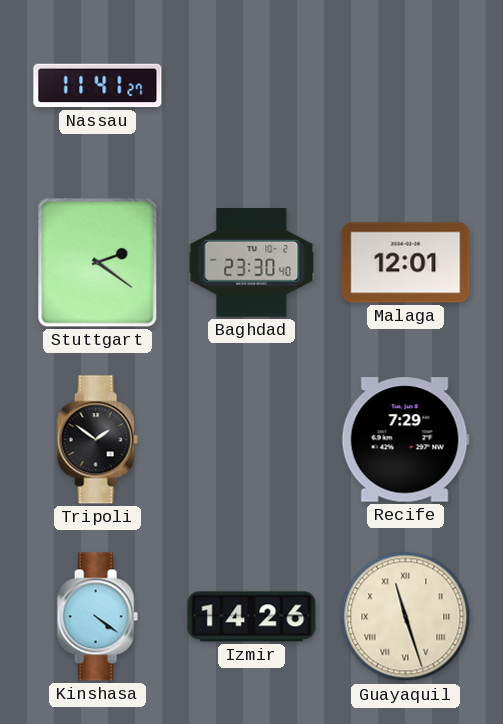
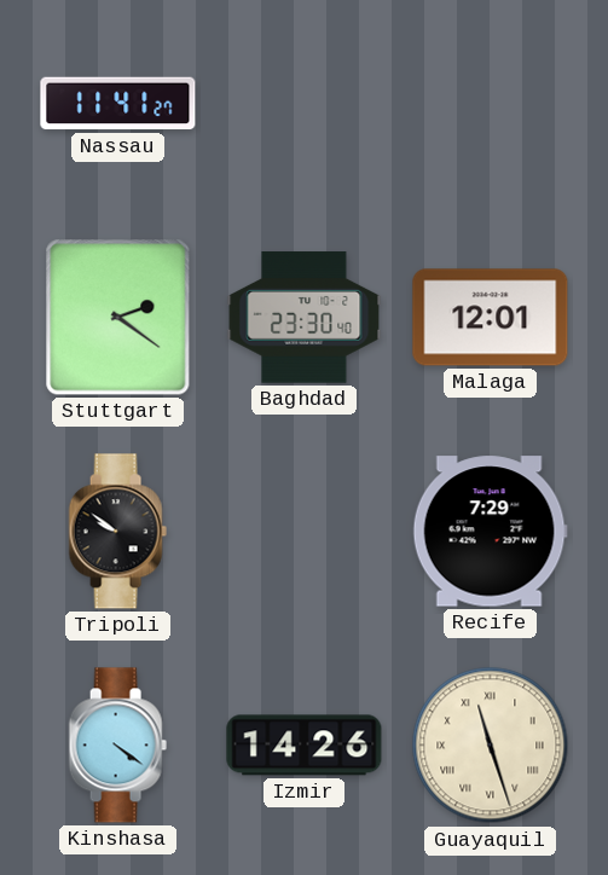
Tripoli: 1:51 -> 9:51 (117, 532)
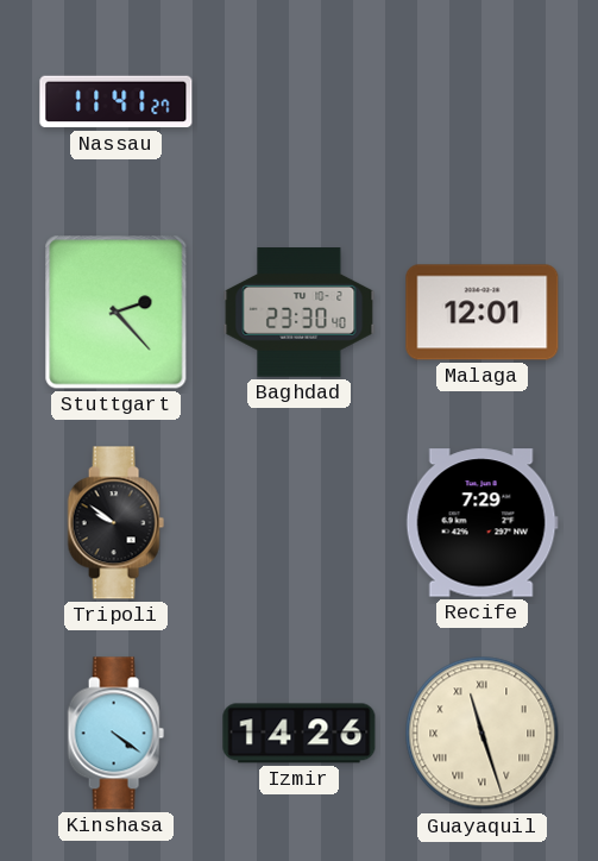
Stuttgart: 2:21 -> 2:23 (117, 313)
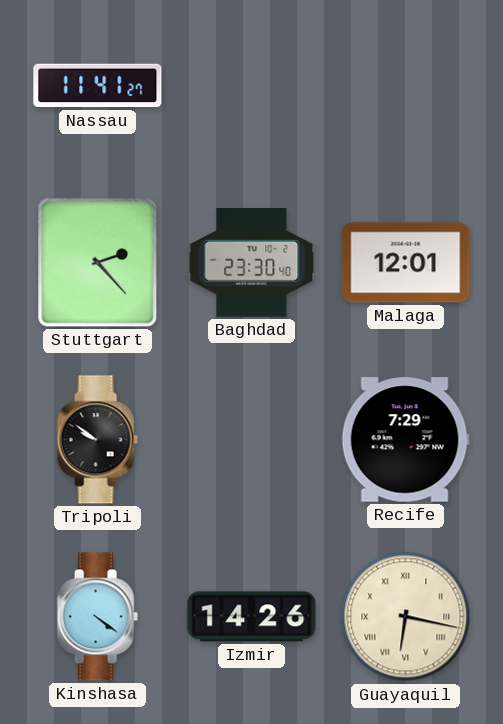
Guayaquil: 11:27 -> 6:17 (406, 617)
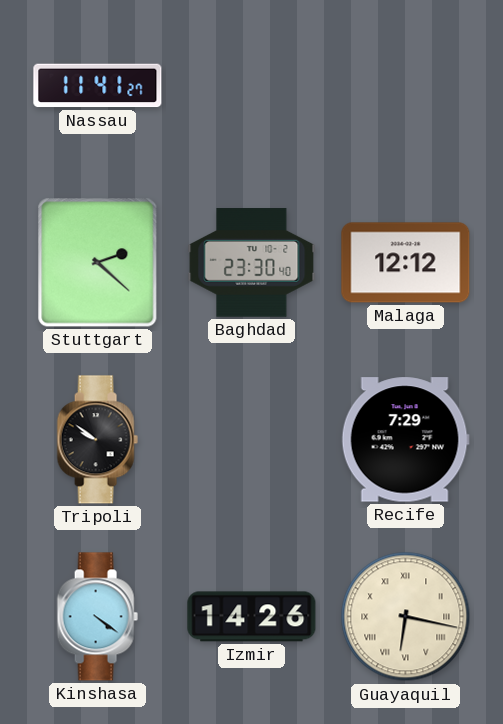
Stuttgart: 2:23 -> 2:22 (98, 263)
Malaga: 12:01 -> 12:12 (406, 263)
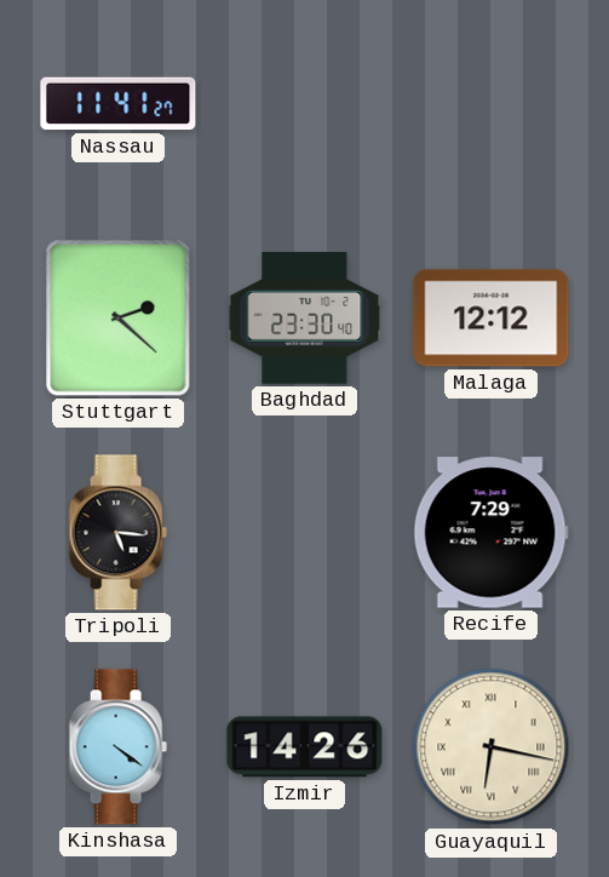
Tripoli: 9:51 -> 5:16 (117, 533)
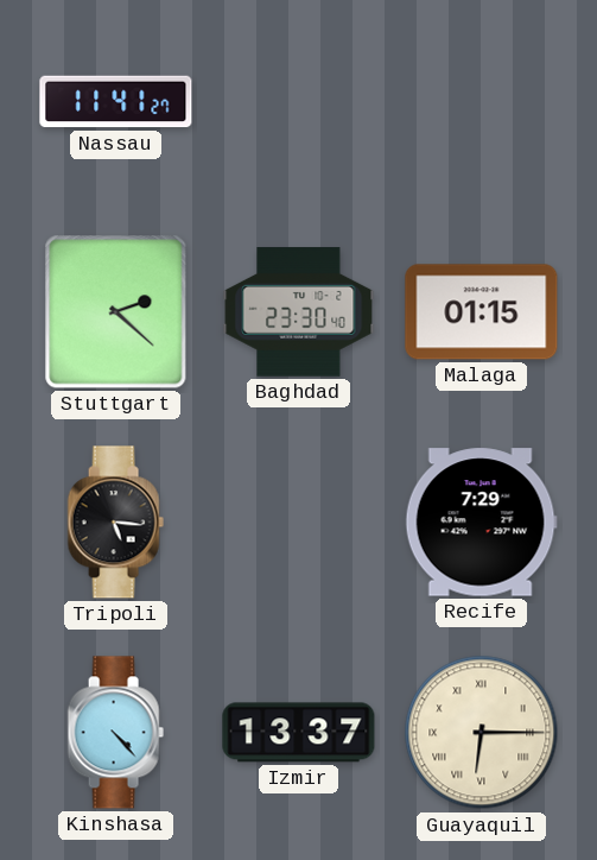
Malaga: 12:12 -> 01:15 (482, 312)
Kinshasa: 4:21 -> 4:23 (115, 733)
Izmir: 14:26 -> 13:37 (299, 733)
Guayaquil: 6:17 -> 6:15 (482, 733)
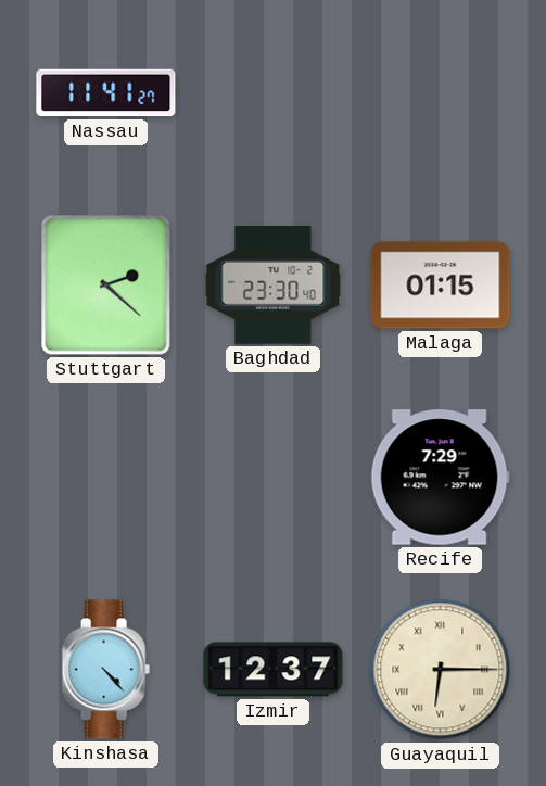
Tripoli: 5:16 -> none (115, 523)
Izmir: 13:37 -> 12:37 (274, 670)
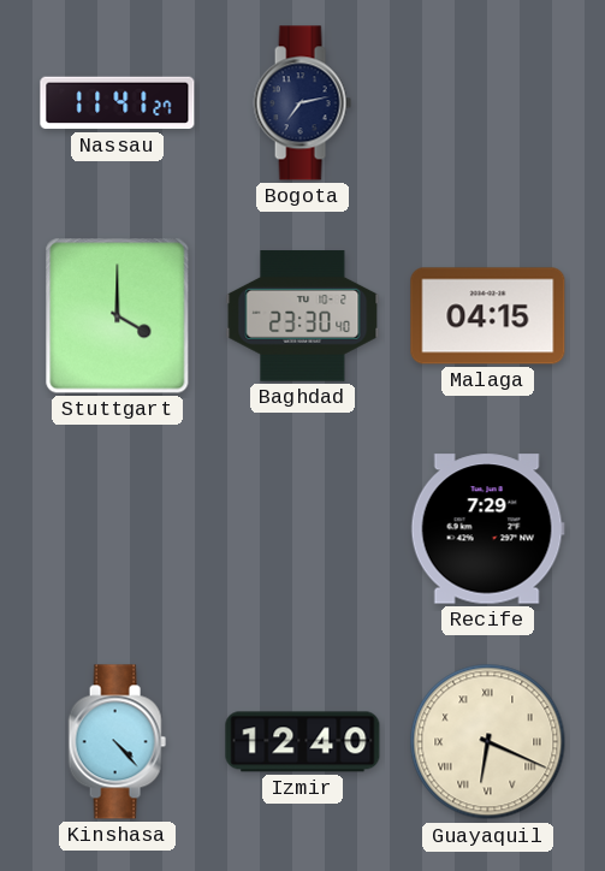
Bogota: none -> 7:13 (302, 103)
Stuttgart: 2:22 -> 4:00 (118, 316)
Malaga: 01:15 -> 04:15 (488, 316)
Izmir: 12:37 -> 12:40 (303, 742)
Guayaquil: 6:15 -> 6:19 (488, 742)
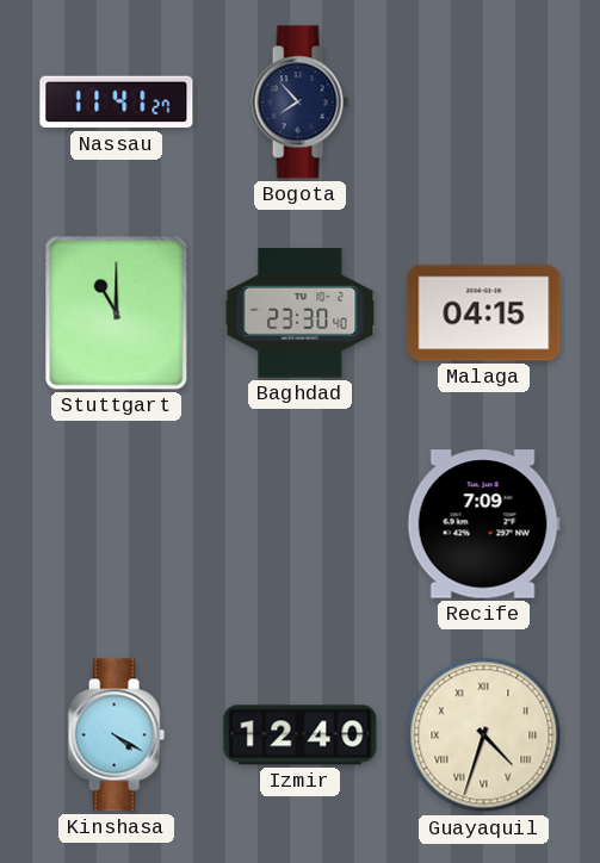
Bogota: 7:13 -> 7:53 (299, 103)
Stuttgart: 4:00 -> 11:00 (117, 313)
Recife: 7:29 -> 7:09 (483, 524)
Kinshasa: 4:23 -> 4:20 (116, 735)
Guayaquil: 6:19 -> 4:33 (484, 735)
